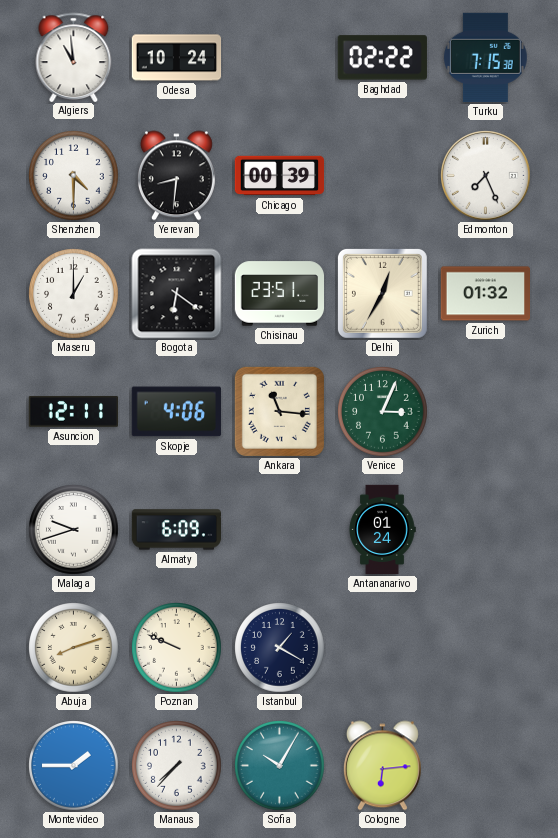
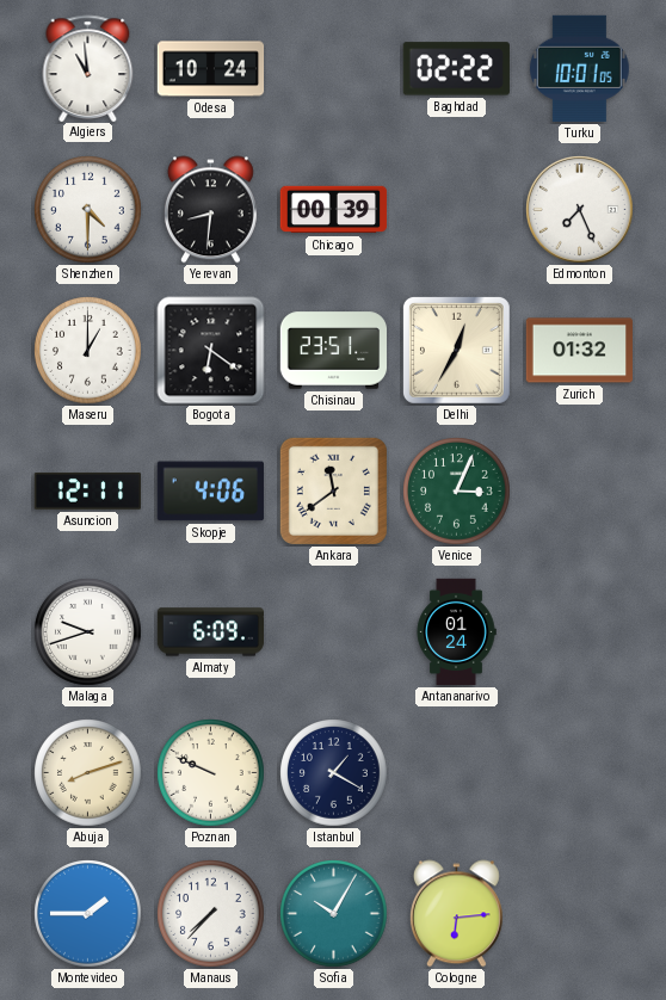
Turku: 7:15 -> 10:01 (579, 68)
Ankara: 11:16 -> 11:39 (333, 490)
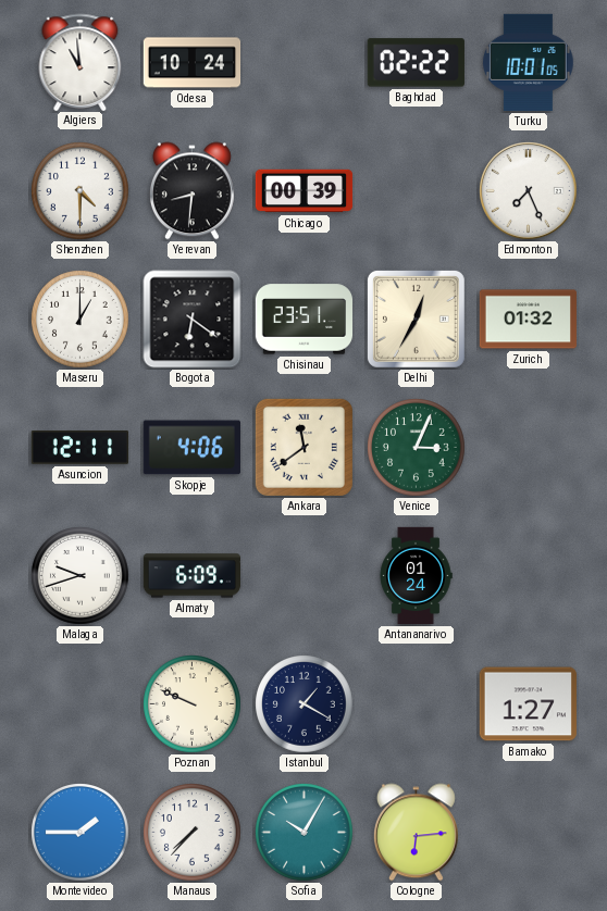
Abuja: 8:12 -> none (88, 773)
Bamako: none -> 1:27 (528, 704)
